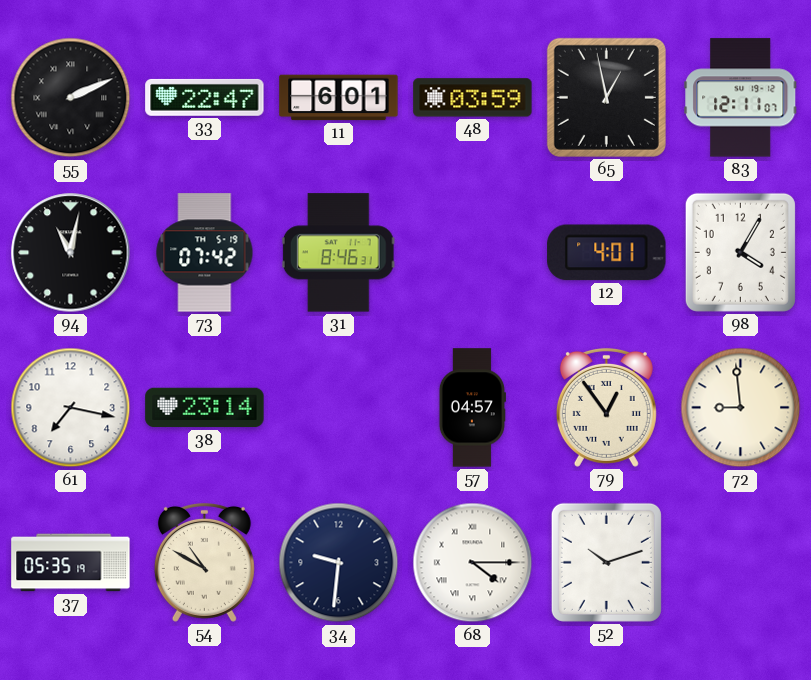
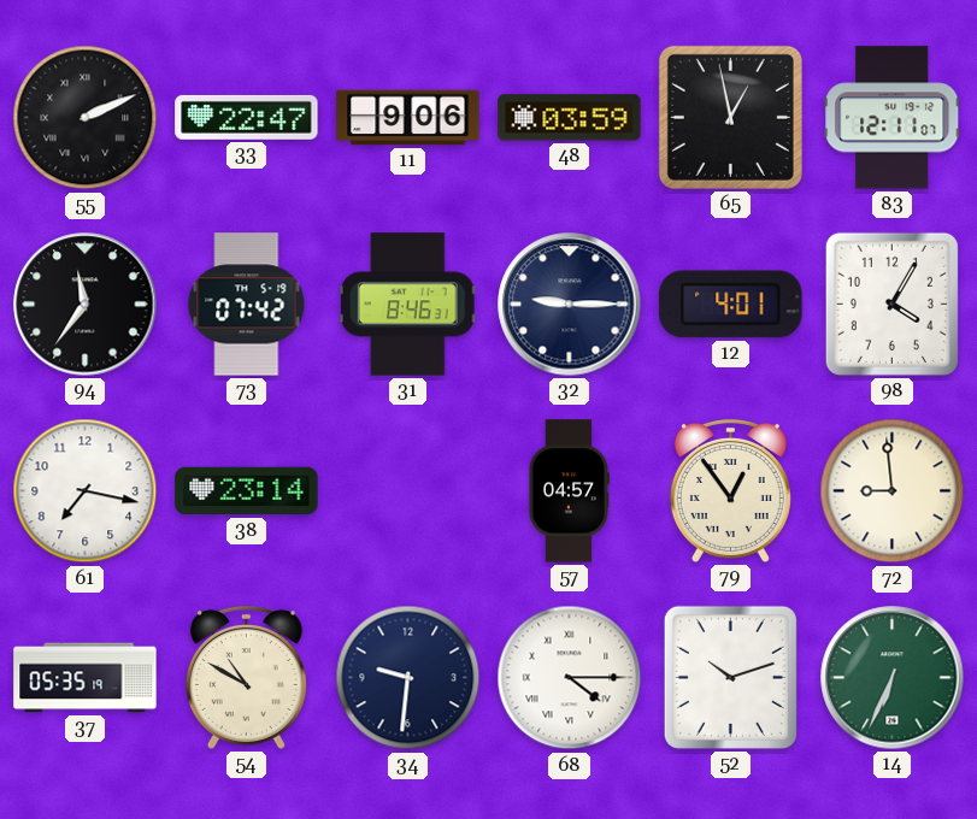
11: 6:01 -> 9:06 (408, 118)
94: 11:02 -> 11:36 (86, 305)
32: none -> 9:15 (570, 305)
14: none -> 6:34 (893, 678)
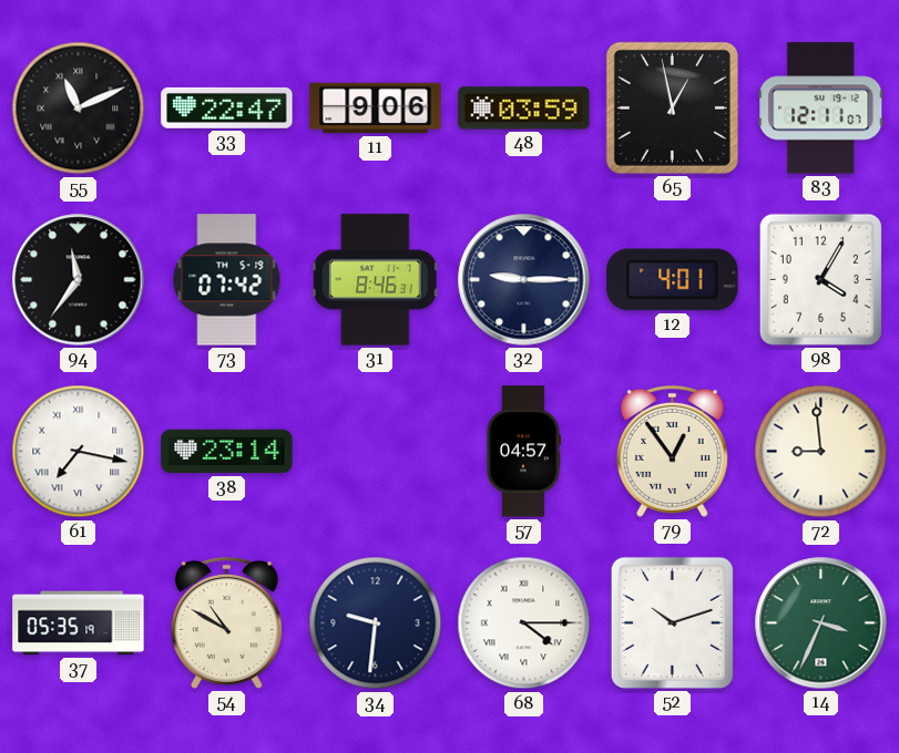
55: 2:11 -> 11:11 (79, 109)
61 numerals: Arabic -> Roman (79, 452)
14: 6:34 -> 3:34 (821, 623)
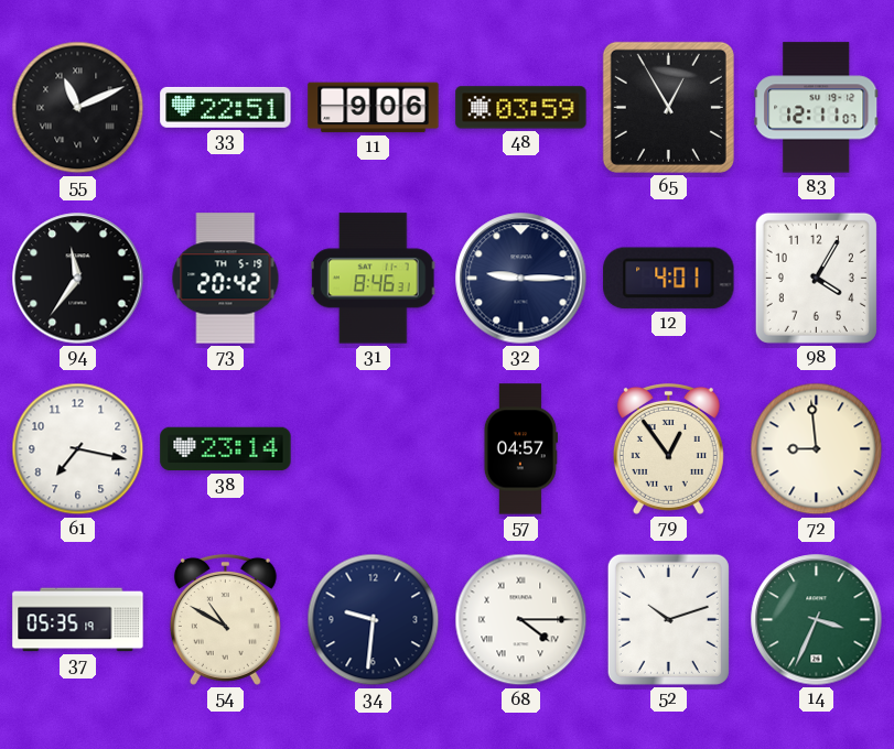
33: 22:47 -> 22:51 (226, 107)
65: 12:58 -> 12:55 (668, 107)
73: 07:42 -> 20:42 (226, 279)
61 numerals: Roman -> Arabic (78, 449)
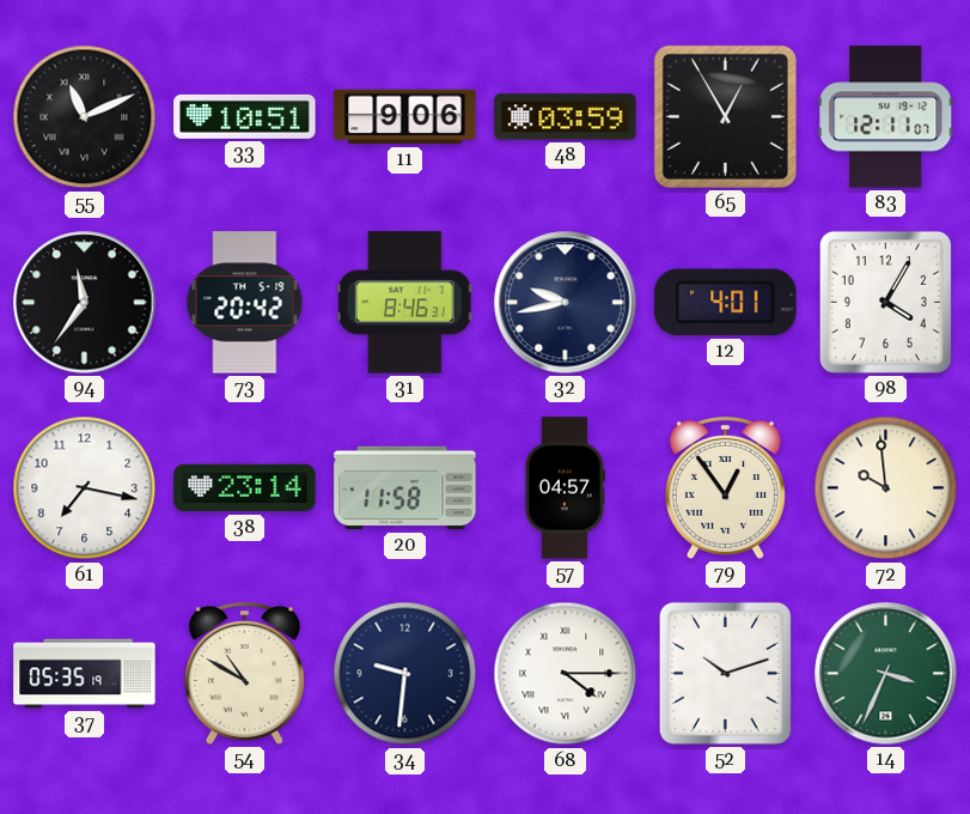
33: 22:51 -> 10:51 (245, 116)
32: 9:15 -> 9:43 (566, 303)
20: none -> 11:58 (405, 488)
72: 8:59 -> 9:59 (886, 488)
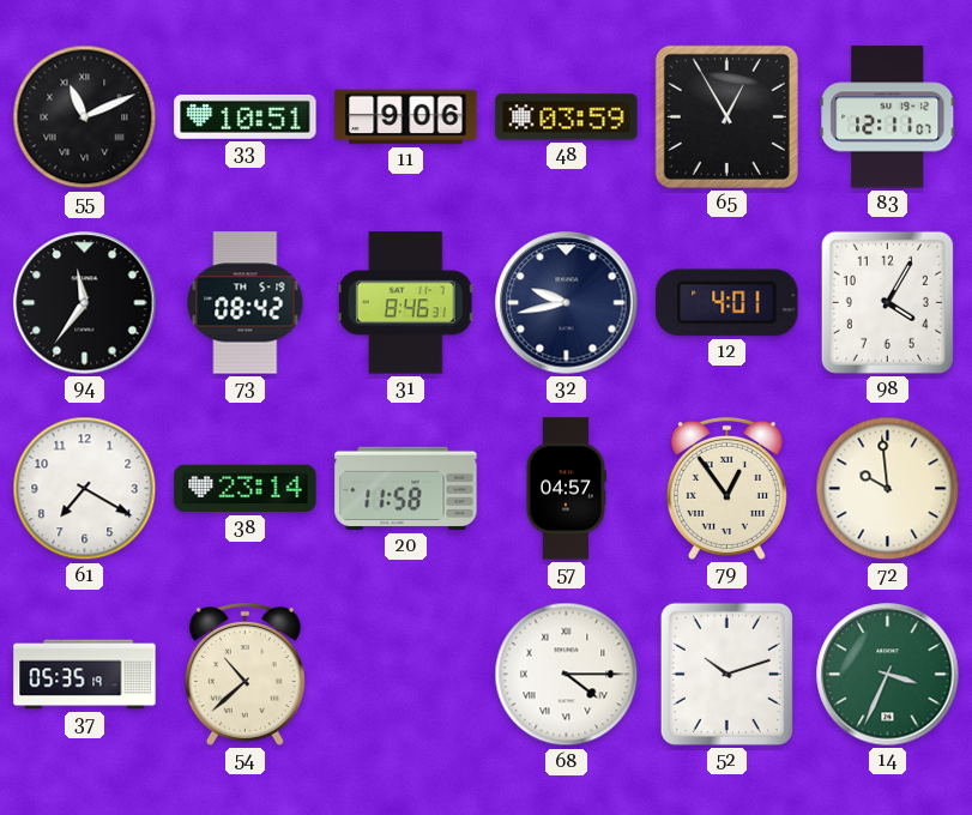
73: 20:42 -> 08:42 (246, 303)
61: 7:17 -> 7:20 (85, 489)
54: 10:50 -> 10:38 (244, 674)
34: 9:31 -> none (405, 674)
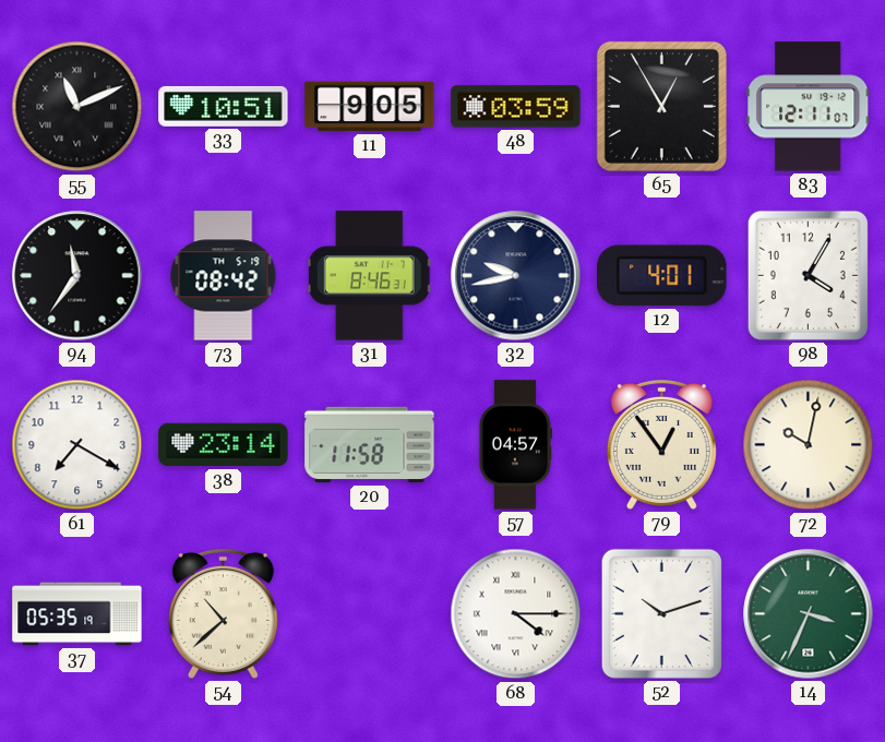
11: 9:06 -> 9:05 (370, 107)
72: 9:59 -> 10:02 (809, 445)
